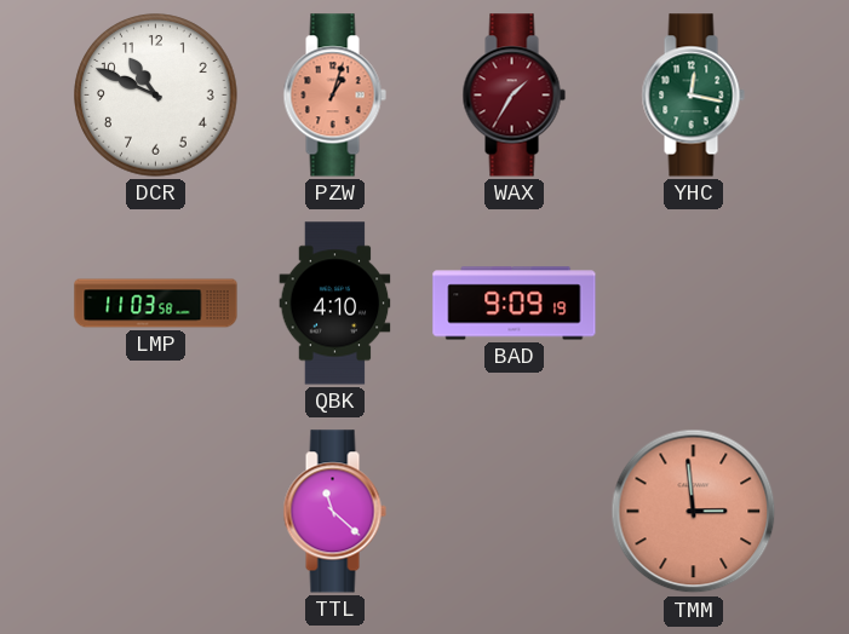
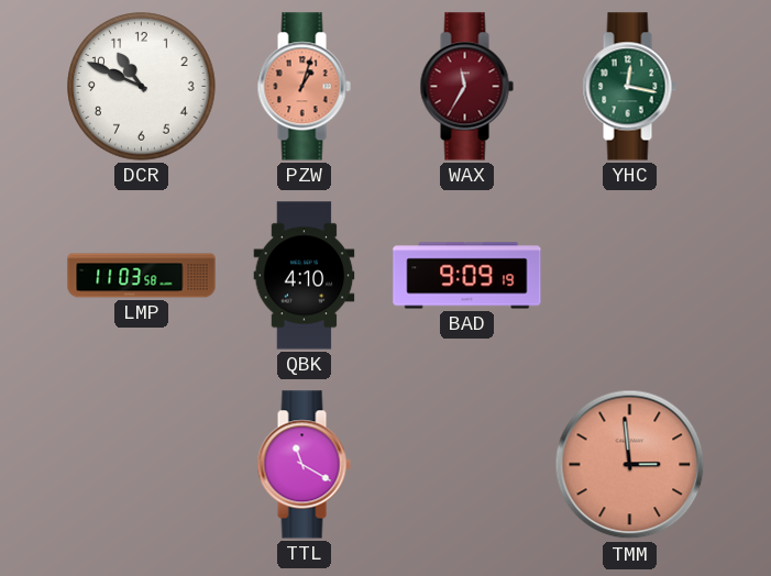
WAX: 1:35 -> 11:35 (466, 87)
TTL: 11:22 -> 11:20 (304, 465)
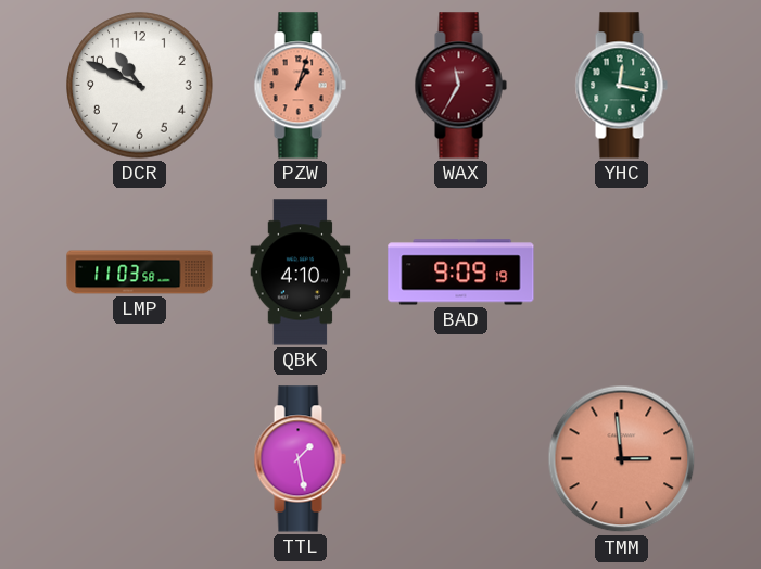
TTL: 11:20 -> 1:28 (300, 459)
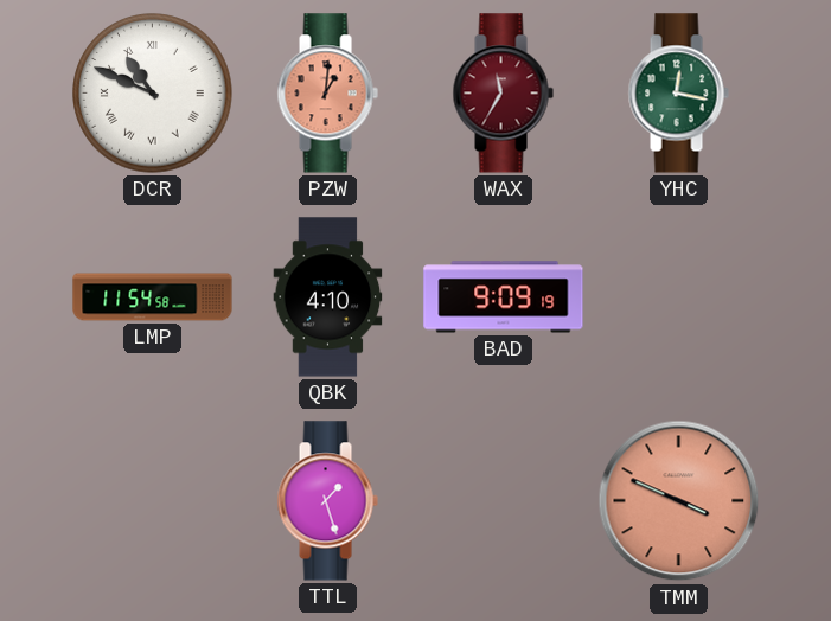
DCR numerals: Arabic -> Roman (153, 94)
PZW: 1:03 -> 1:01 (327, 94)
LMP: 11:03 -> 11:54 (153, 297)
TTL: 1:28 -> 1:27 (327, 501)
TMM: 2:59 -> 3:49 (679, 501)
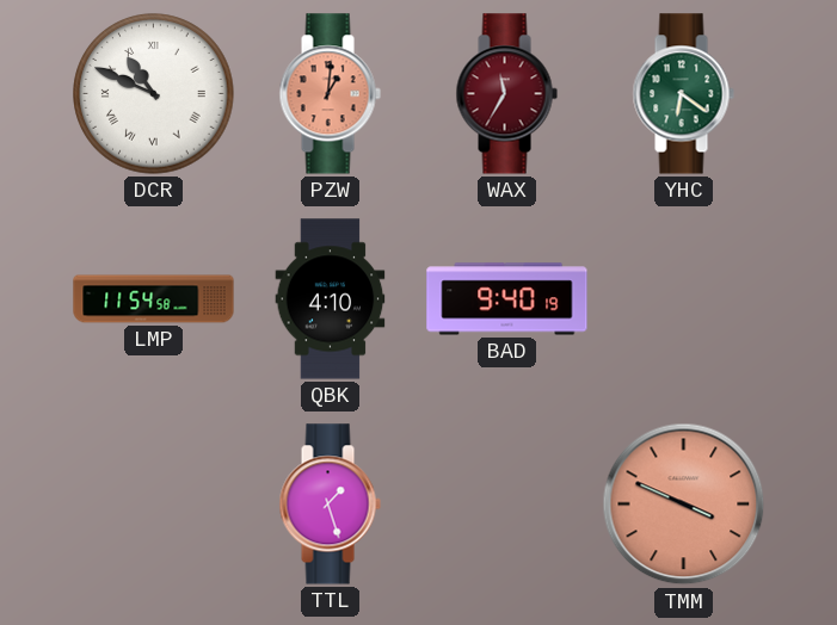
YHC: 12:17 -> 6:21 (683, 94)
BAD: 9:09 -> 9:40 (507, 299)
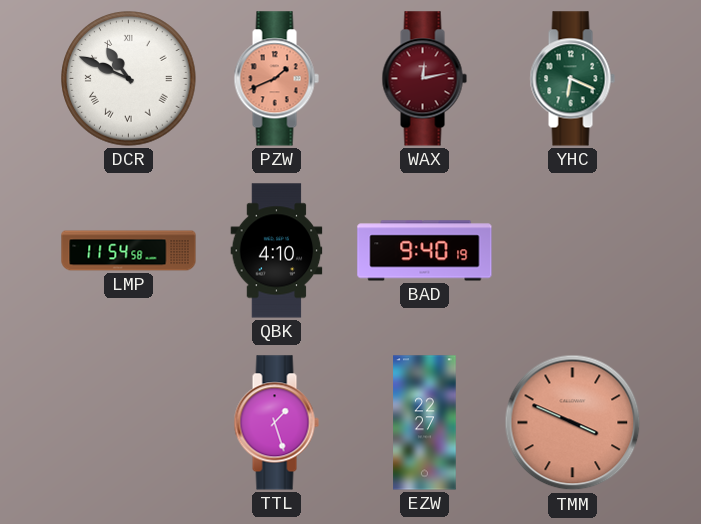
PZW: 1:01 -> 1:41 (276, 79)
WAX: 11:35 -> 12:13 (424, 79)
YHC: 6:21 -> 6:19 (572, 79)
EZW: none -> 22:27 (425, 423)
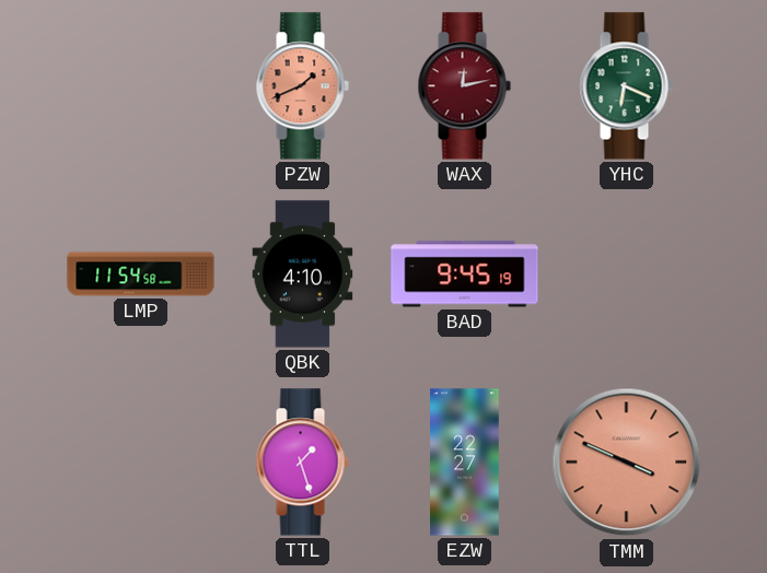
DCR: 10:49 -> none (129, 79)
BAD: 9:40 -> 9:45 (465, 274)
